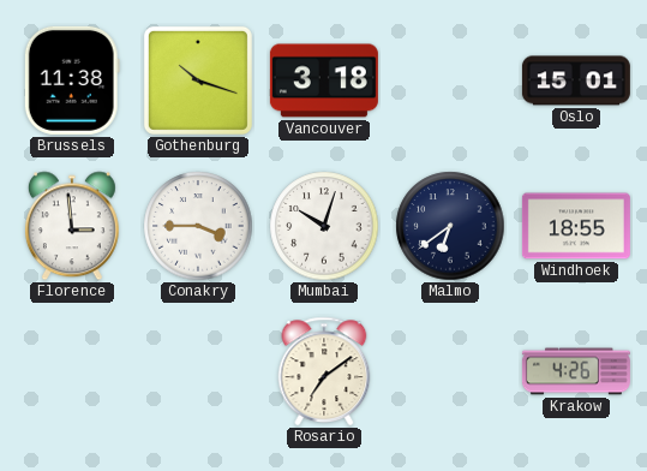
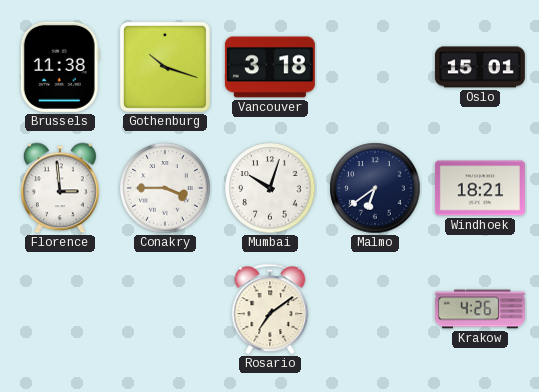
Windhoek: 18:55 -> 18:21 (480, 188)
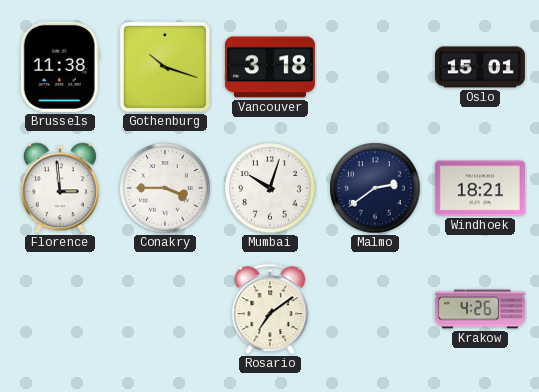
Malmo: 6:39 -> 2:39 (375, 188)
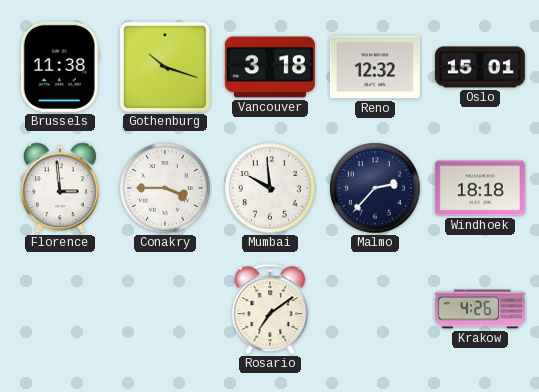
Reno: none -> 12:32 (375, 67)
Mumbai: 10:03 -> 9:59 (270, 188)
Malmo: 2:39 -> 2:37 (375, 188)
Windhoek: 18:21 -> 18:18 (480, 188)
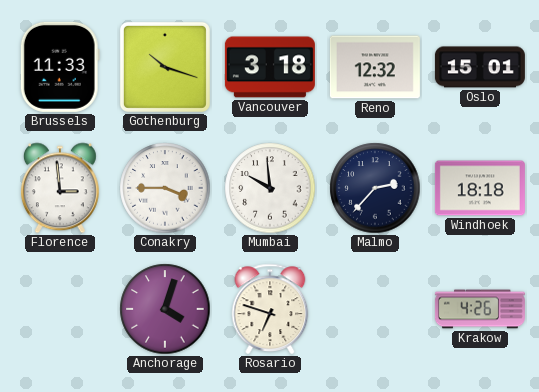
Brussels: 11:38 -> 11:33 (60, 67)
Anchorage: none -> 4:03 (165, 309)
Rosario: 7:09 -> 6:48 (270, 309)
